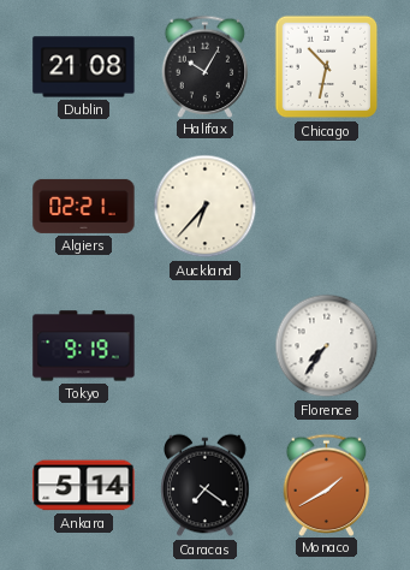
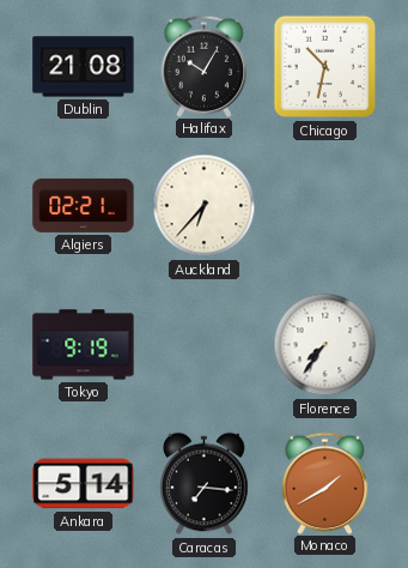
Caracas: 7:21 -> 7:16 (205, 484)
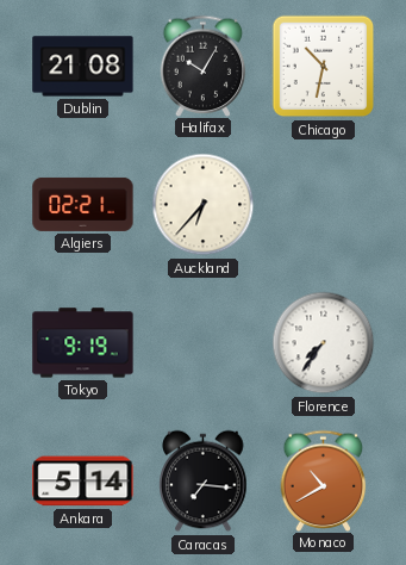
Monaco: 1:40 -> 10:40 (324, 480)
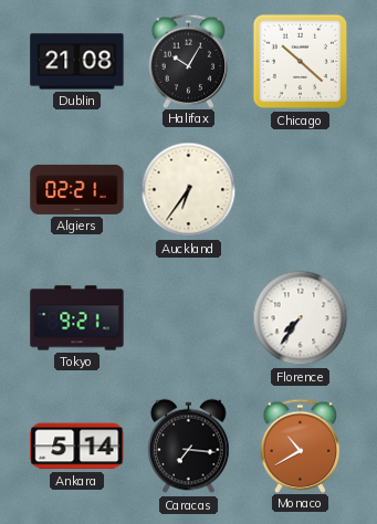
Chicago: 10:32 -> 10:22 (301, 62)
Auckland: 6:37 -> 6:36 (189, 190)
Tokyo: 9:19 -> 9:21 (77, 318)
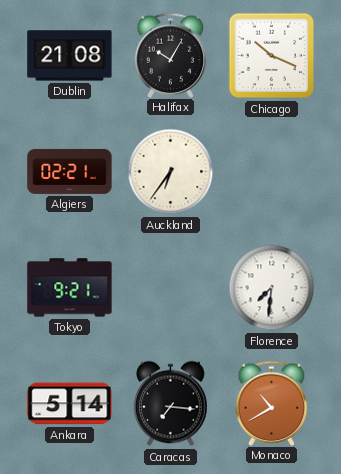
Chicago: 10:22 -> 10:19 (272, 56)
Florence: 7:36 -> 7:31 (272, 288)
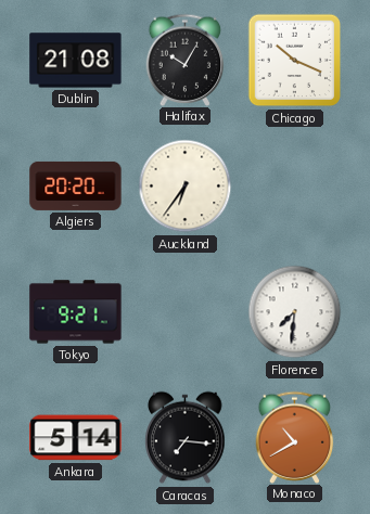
Algiers: 02:21 -> 20:20 (76, 185)
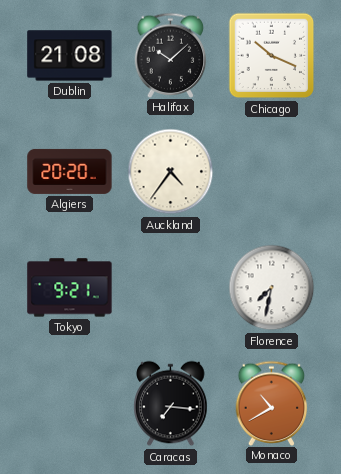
Halifax: 10:05 -> 10:08 (171, 55)
Auckland: 6:36 -> 4:36 (171, 172)
Florence: 7:31 -> 7:32 (272, 288)
Ankara: 5:14 -> none (76, 438)
